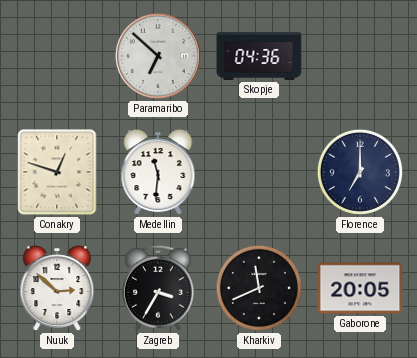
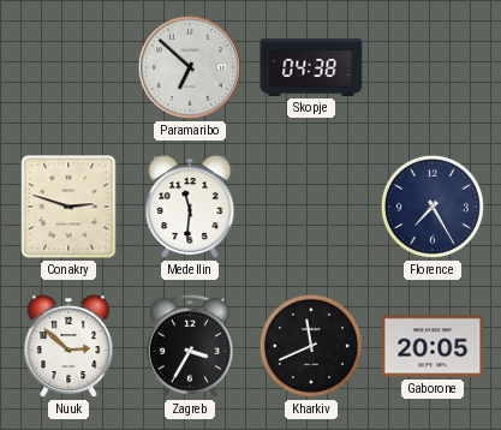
Skopje: 04:36 -> 04:38 (311, 67)
Conakry: 12:48 -> 2:48 (68, 207)
Florence: 7:00 -> 7:25 (433, 207)
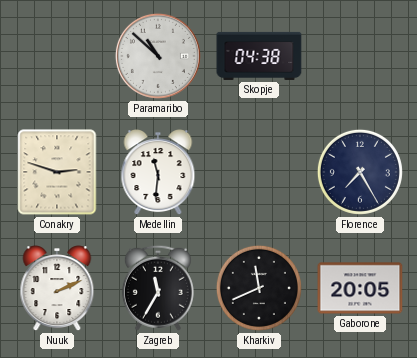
Paramaribo: 6:52 -> 10:52 (158, 56)
Nuuk: 2:52 -> 2:11 (57, 289)
Zagreb: 3:35 -> 11:35 (158, 288)
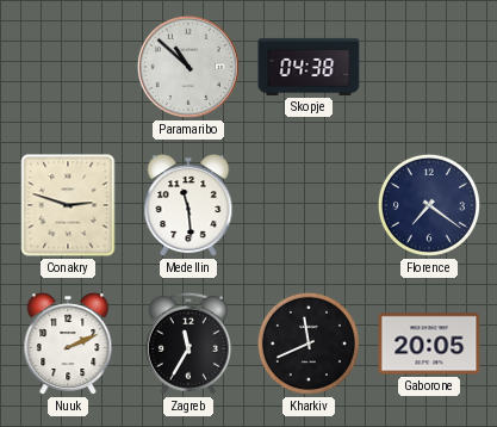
Medellin: 11:31 -> 11:29 (188, 206)
Florence: 7:25 -> 7:21 (429, 205)
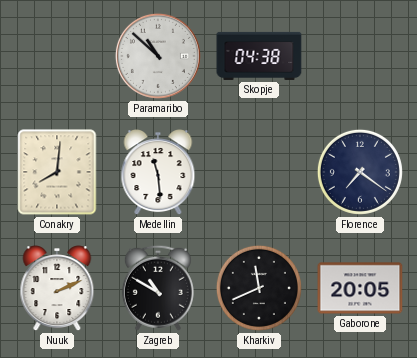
Conakry: 2:48 -> 8:01 (57, 172)
Zagreb: 11:35 -> 10:50 (158, 288)
